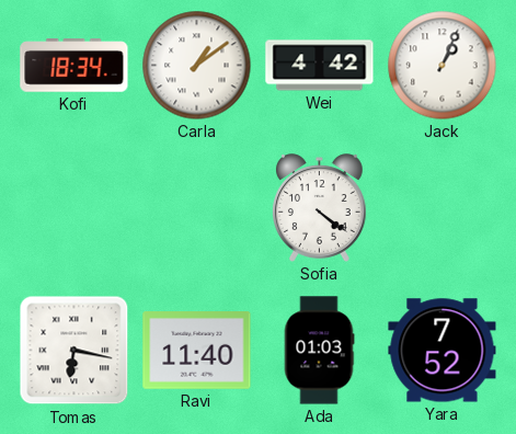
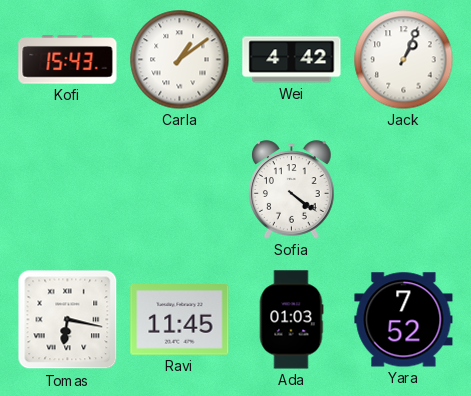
Kofi: 18:34 -> 15:43 (68, 60)
Ravi: 11:40 -> 11:45 (180, 320)
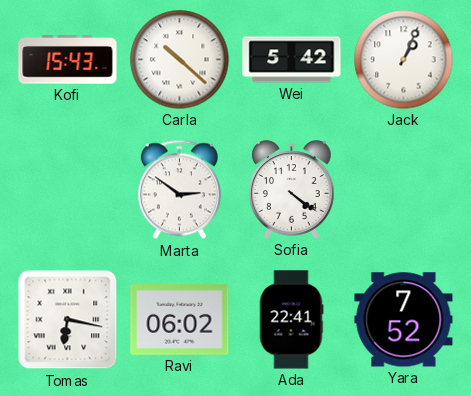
Carla: 1:09 -> 10:22 (180, 60)
Wei: 4:42 -> 5:42 (292, 60)
Marta: none -> 2:51 (179, 190)
Ravi: 11:45 -> 06:02 (180, 320)
Ada: 01:03 -> 22:41 (291, 320)
